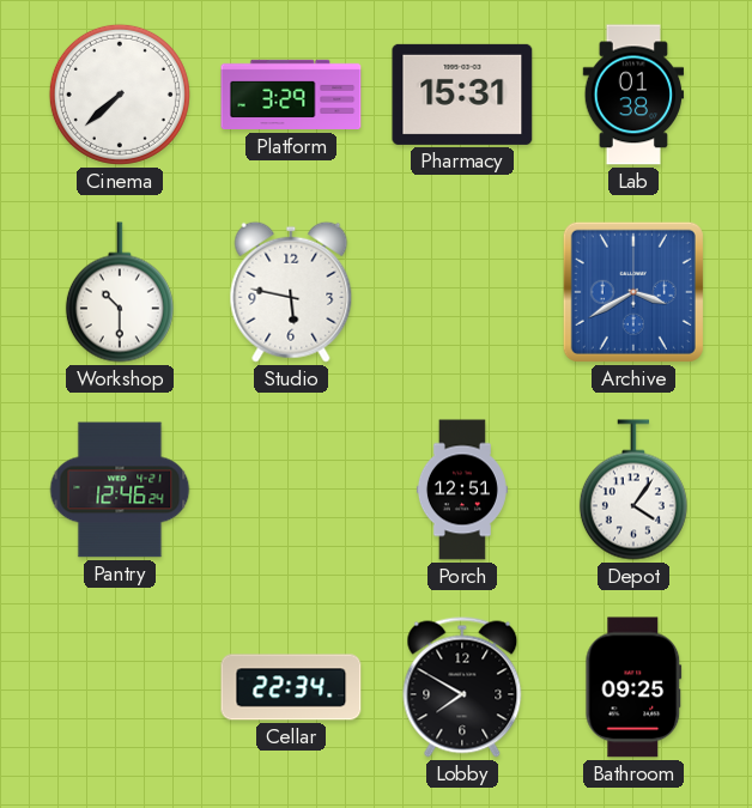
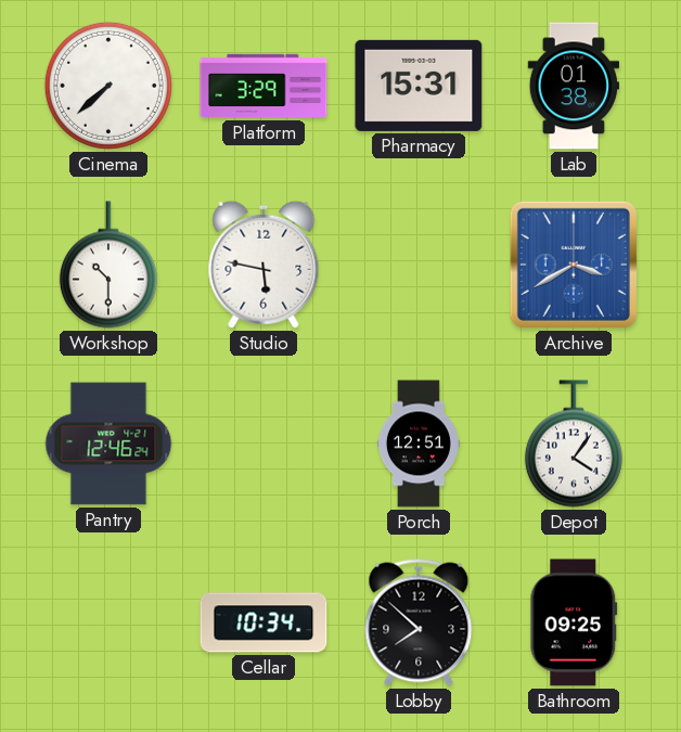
Cellar: 22:34 -> 10:34 (264, 622)
Lobby: 7:50 -> 7:52 (419, 622)
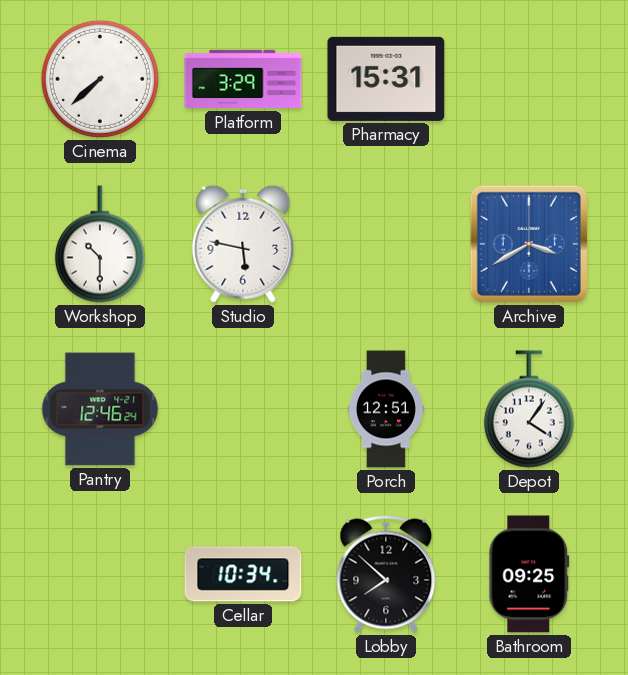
Lab: 01:38 -> none (574, 86)
